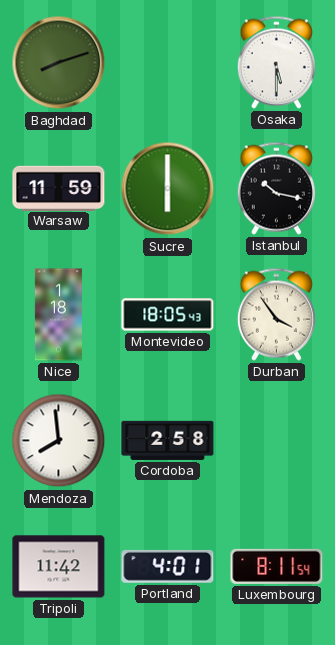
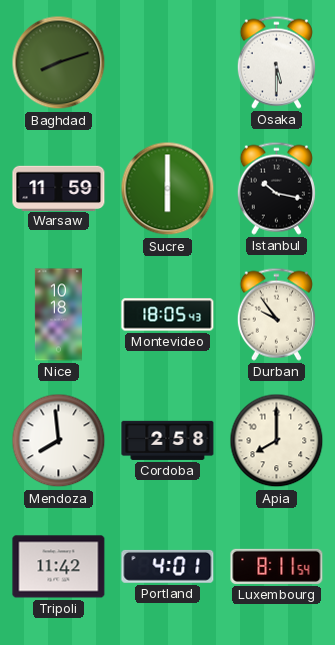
Nice: 1:18 -> 10:18 (58, 315)
Durban: 3:54 -> 9:54 (276, 314)
Apia: none -> 8:00 (277, 441)
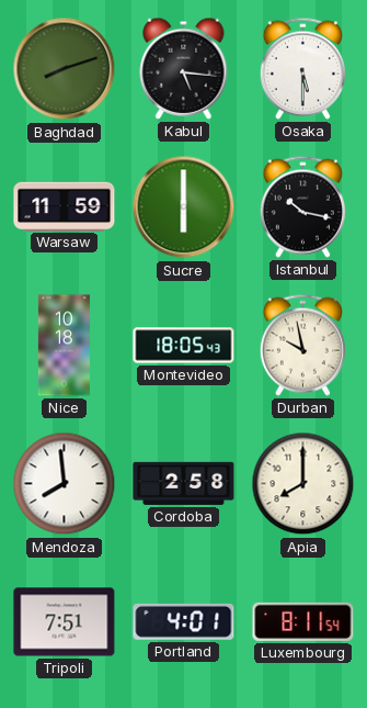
Kabul: none -> 5:16 (184, 68)
Durban: 9:54 -> 9:58 (302, 345)
Tripoli: 11:42 -> 7:51 (65, 622)
